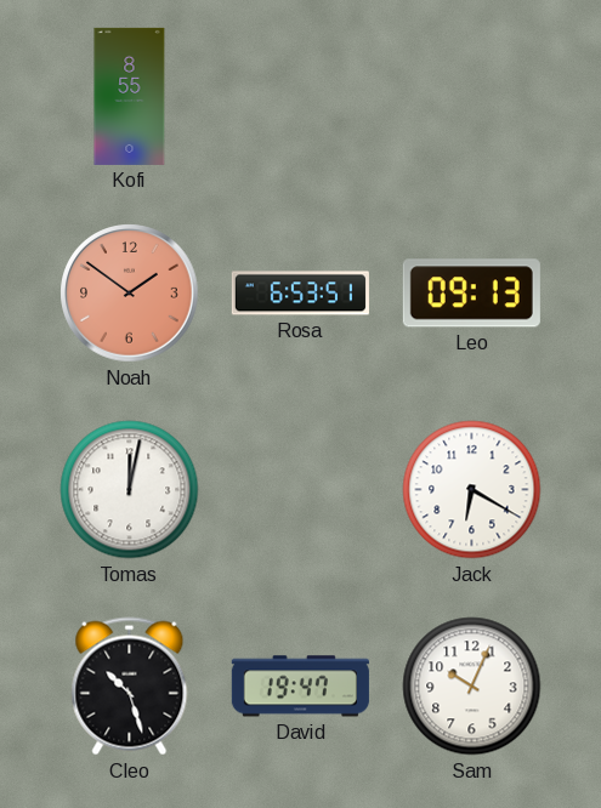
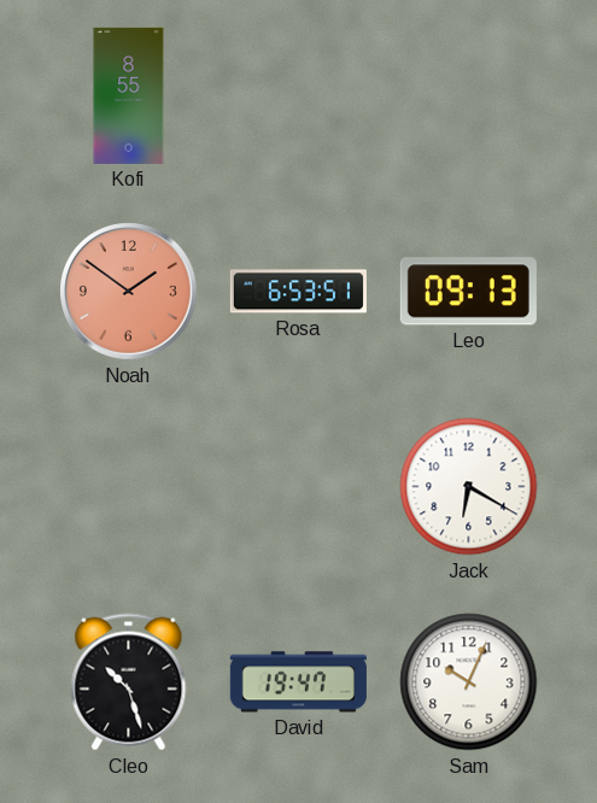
Tomas: 12:02 -> none (130, 490)
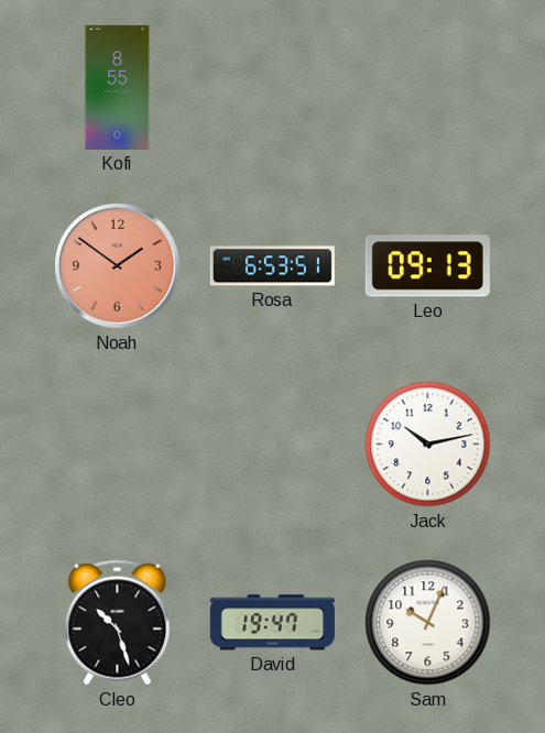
Jack: 6:20 -> 10:13 (428, 445)
